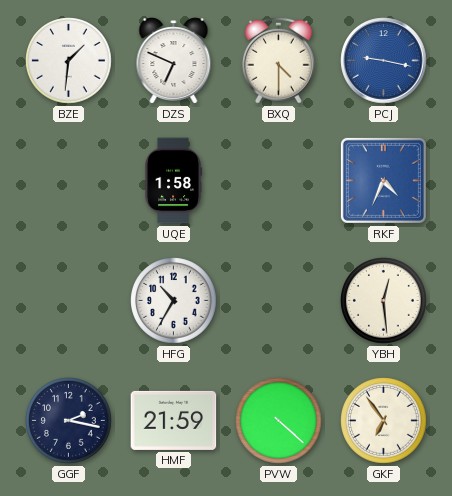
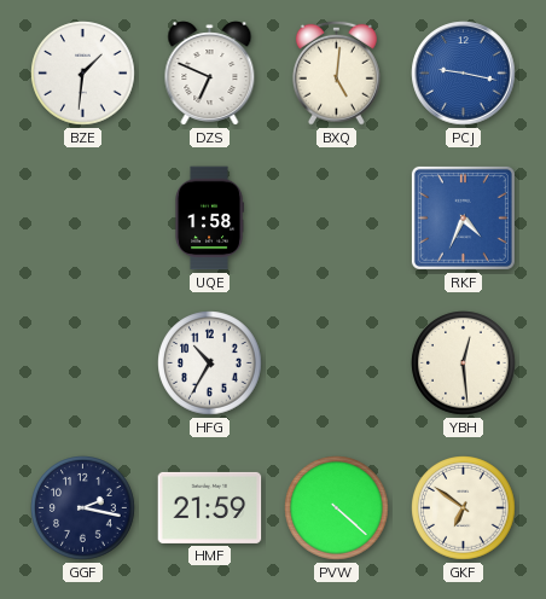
BXQ: 4:30 -> 5:01 (336, 72)
GKF: 6:54 -> 6:51 (464, 508)
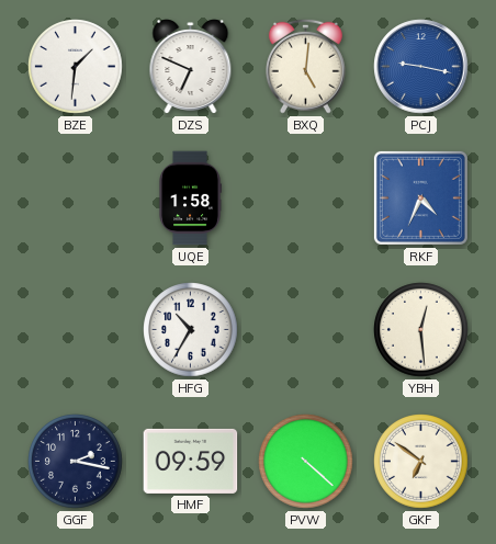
HMF: 21:59 -> 09:59 (191, 461)
